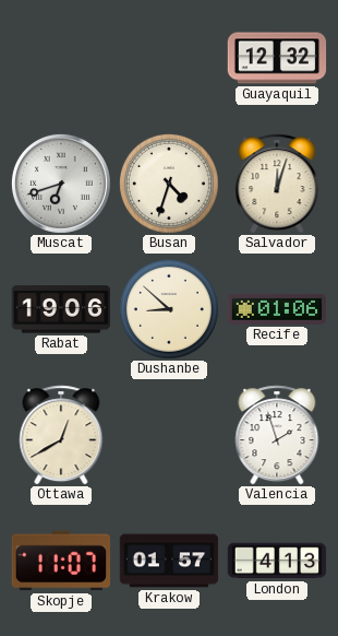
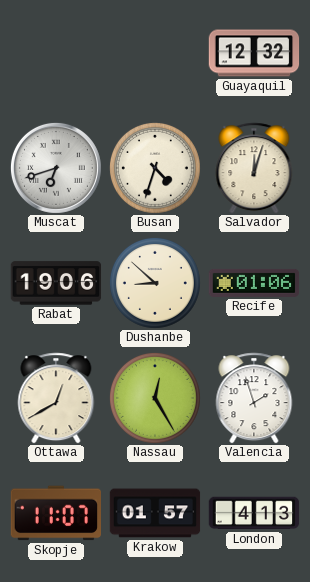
Nassau: none -> 12:25 (155, 398)
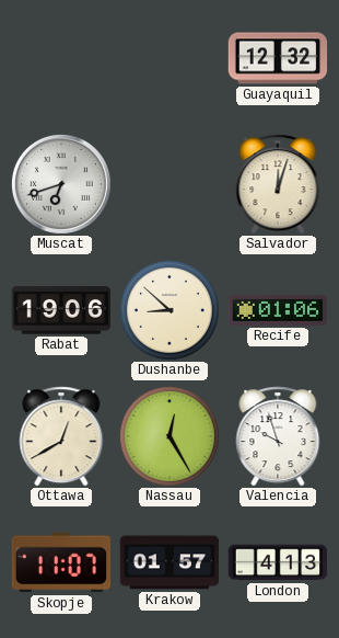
Busan: 4:33 -> none (155, 168)
Valencia: 1:57 -> 9:57 (278, 436)
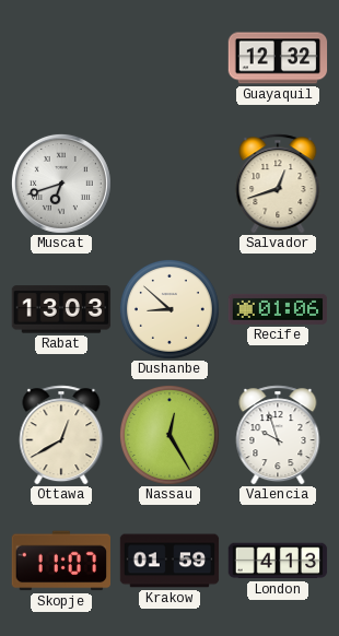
Salvador: 12:03 -> 12:42 (278, 184)
Rabat: 19:06 -> 13:03 (61, 309)
Krakow: 01:57 -> 01:59 (169, 561)
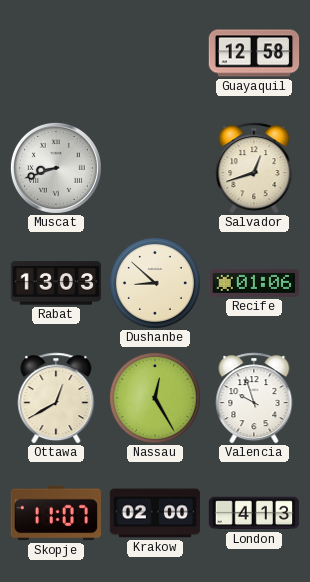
Guayaquil: 12:32 -> 12:58 (254, 53)
Muscat: 6:42 -> 8:42 (56, 168)
Krakow: 01:59 -> 02:00 (155, 513)
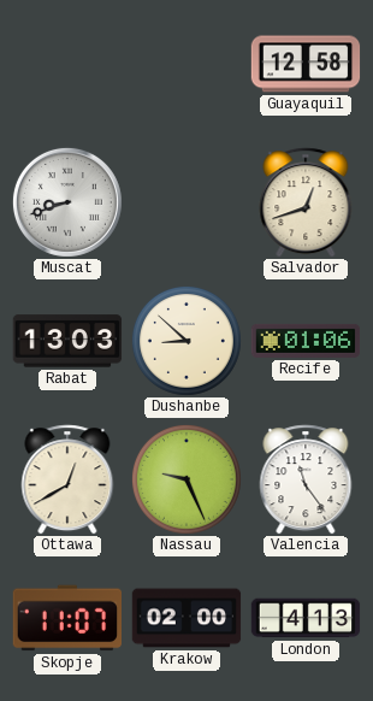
Nassau: 12:25 -> 9:26 (186, 479)
Valencia: 9:57 -> 11:24 (306, 479)
